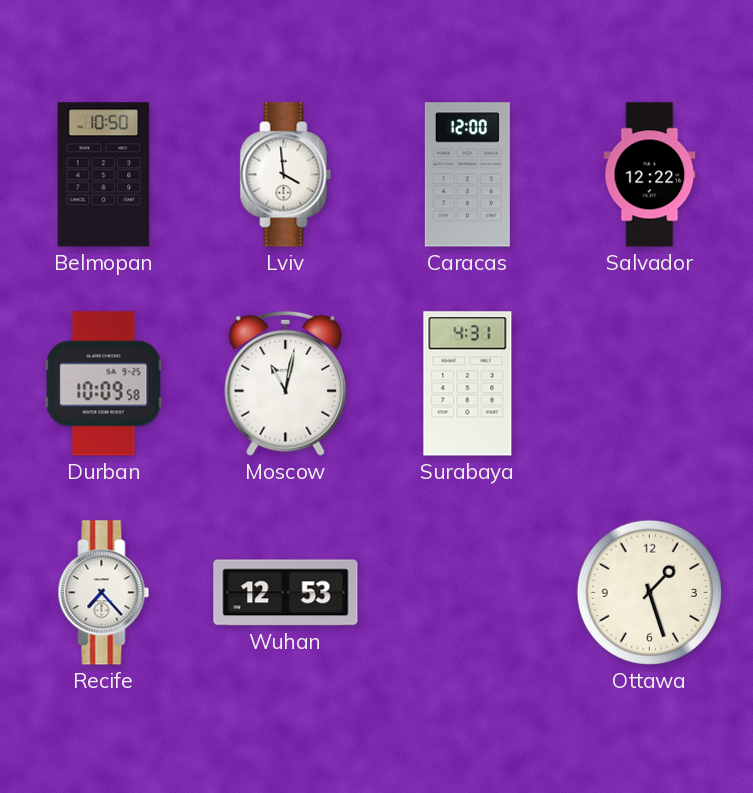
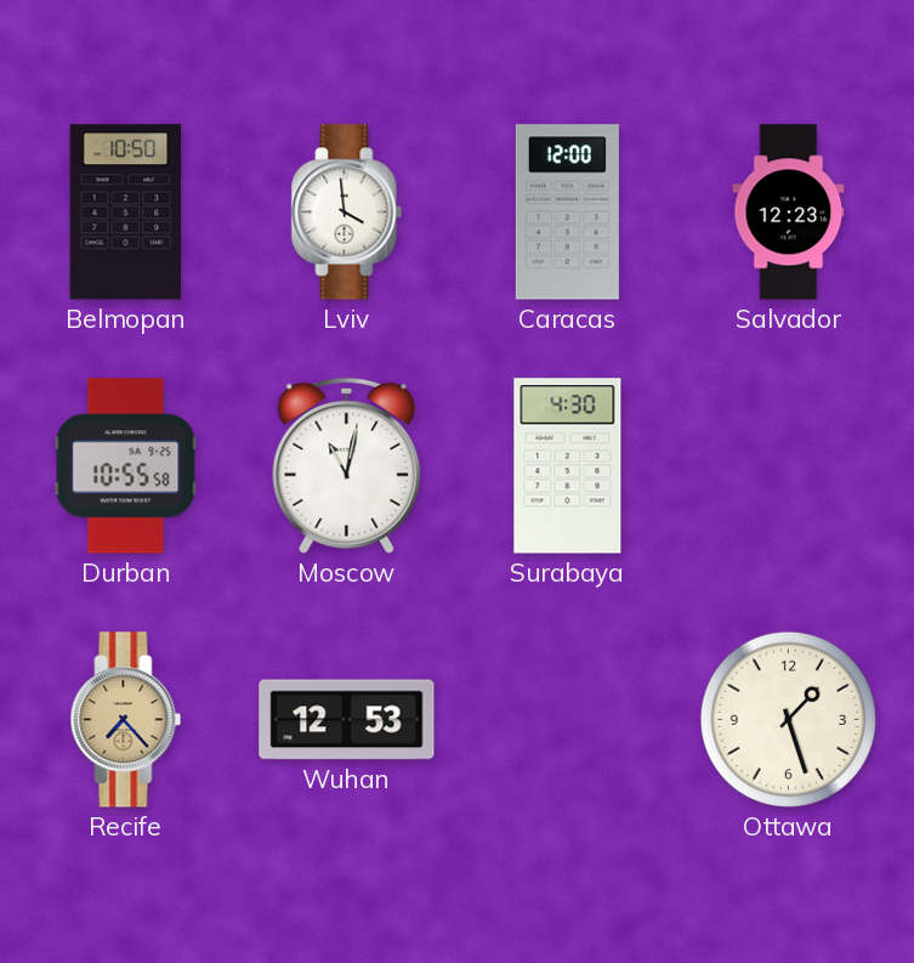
Salvador: 12:22 -> 12:23 (789, 213)
Durban: 10:09 -> 10:55 (126, 466)
Surabaya: 4:31 -> 4:30 (568, 466)
Recife dial: white -> champagne (126, 720)
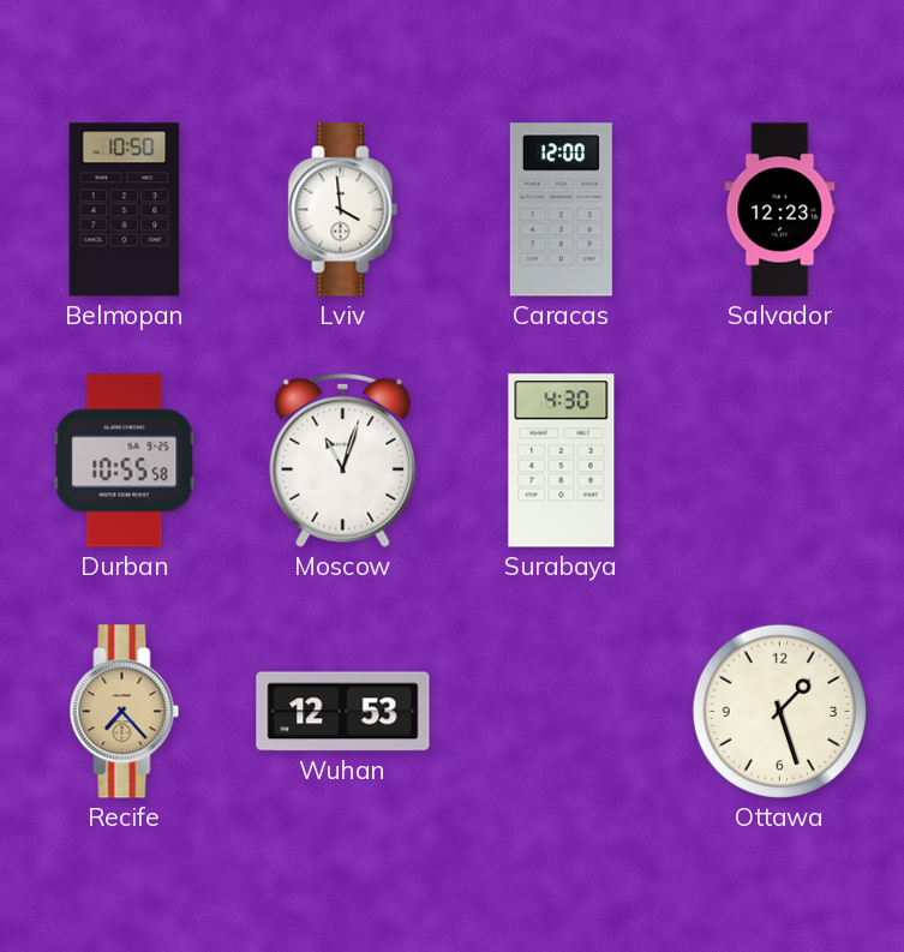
Moscow: 11:02 -> 11:03 (343, 460)
